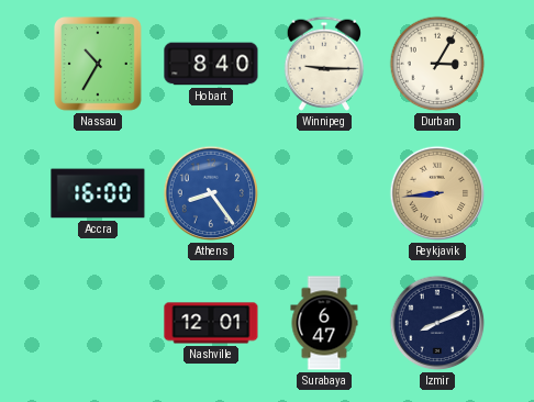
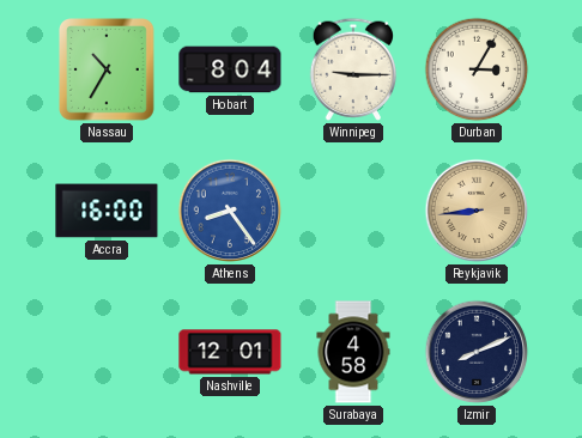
Hobart: 8:40 -> 8:04 (230, 69)
Surabaya: 6:47 -> 4:58 (353, 352)
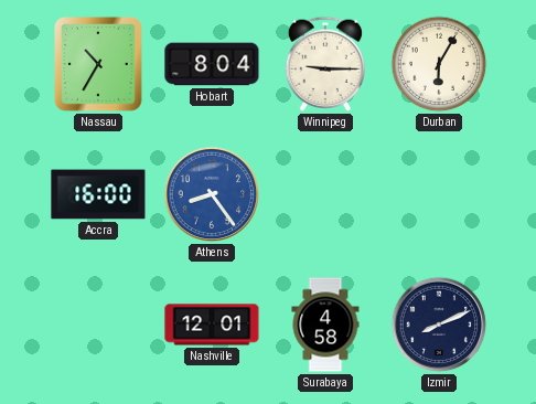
Durban: 3:05 -> 6:05 (439, 64)
Reykjavik: 8:44 -> none (477, 211)
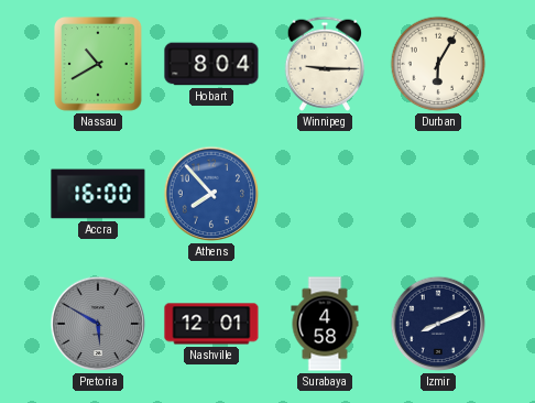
Nassau: 10:35 -> 10:40 (99, 64)
Athens: 8:24 -> 7:53 (211, 194)
Pretoria: none -> 5:50 (98, 324)
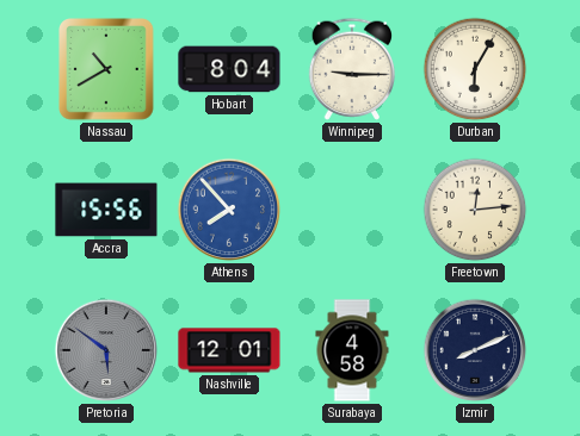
Accra: 16:00 -> 15:56 (106, 210)
Freetown: none -> 12:14 (475, 210)
Pretoria: 5:50 -> 5:51 (106, 350)
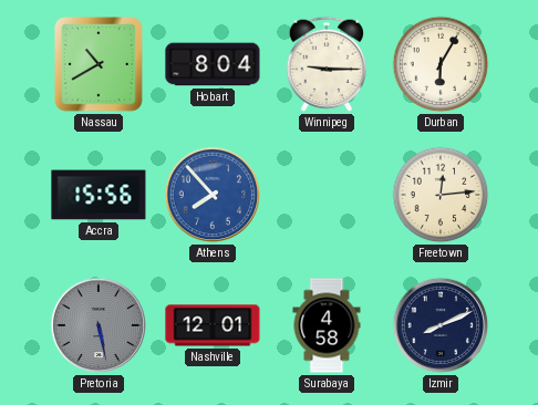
Pretoria: 5:51 -> 5:28 (99, 325)
